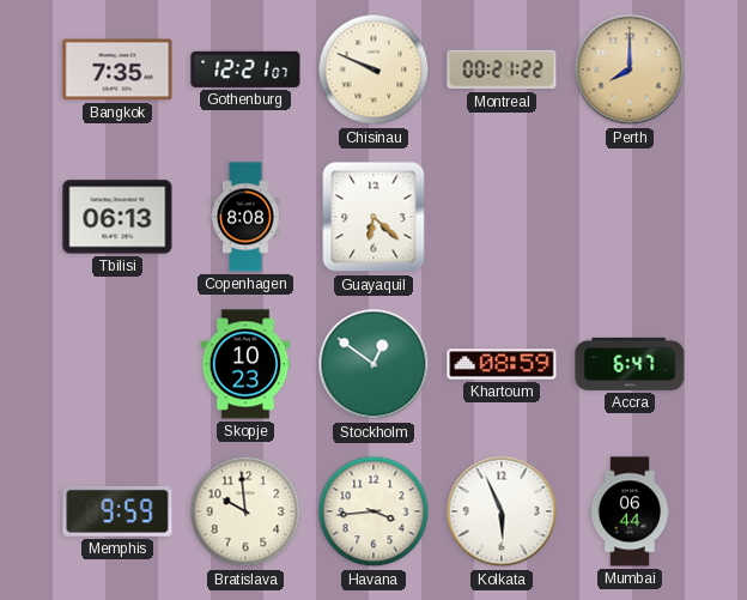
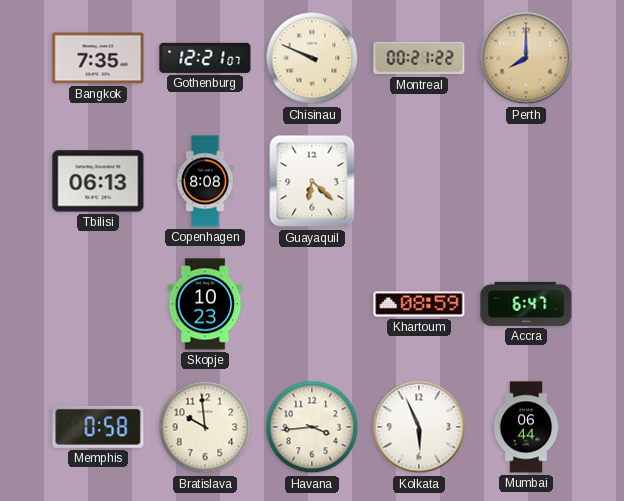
Stockholm: 12:51 -> none (373, 364)
Memphis: 9:59 -> 0:58 (98, 427)
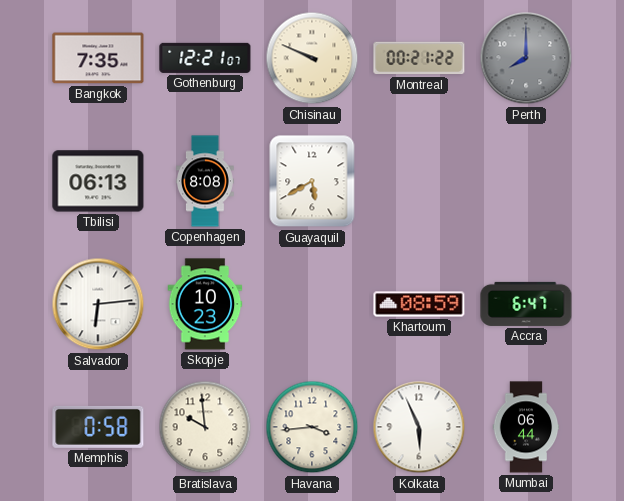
Perth dial: champagne -> grey (526, 58)
Guayaquil: 6:22 -> 5:40 (312, 181)
Salvador: none -> 6:14 (98, 304)
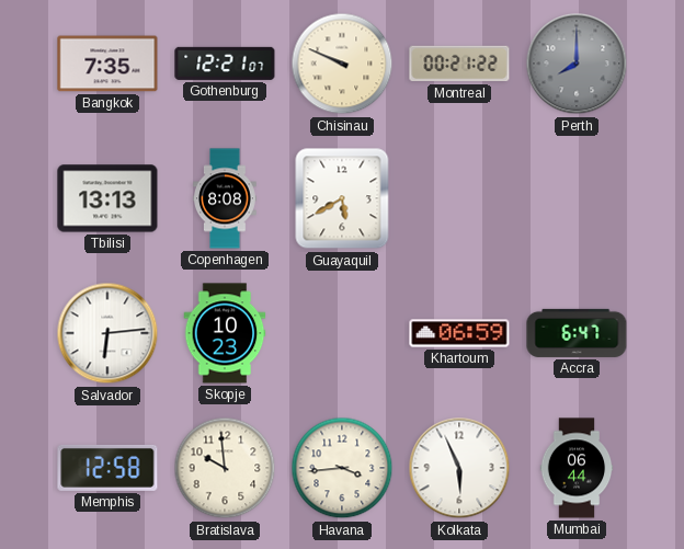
Tbilisi: 06:13 -> 13:13 (107, 198)
Khartoum: 08:59 -> 06:59 (459, 333)
Memphis: 0:58 -> 12:58 (107, 468)
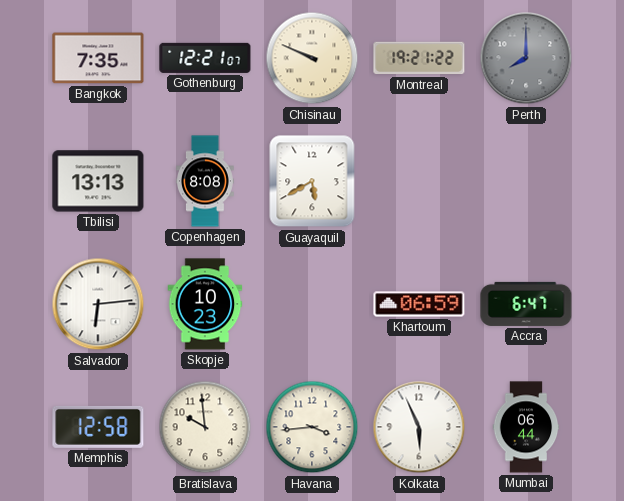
Montreal: 00:21 -> 19:21 (419, 58)
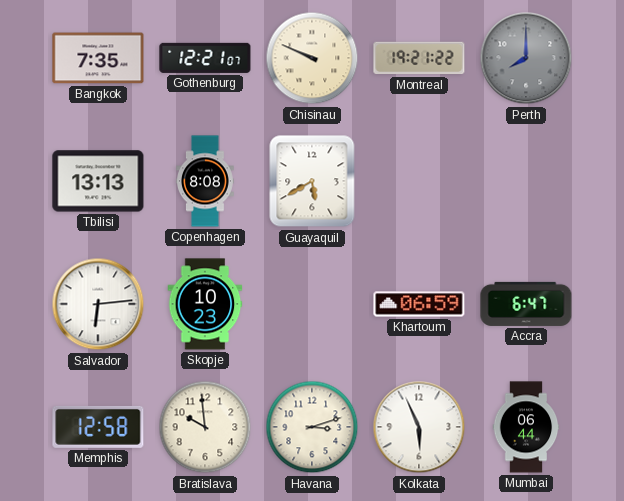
Havana: 3:44 -> 3:12 (312, 427)
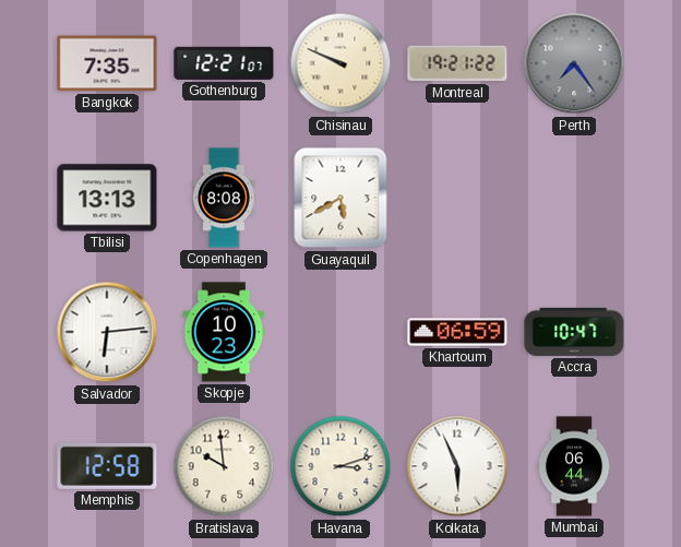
Perth: 8:00 -> 7:24 (574, 63)
Accra: 6:47 -> 10:47 (574, 332)
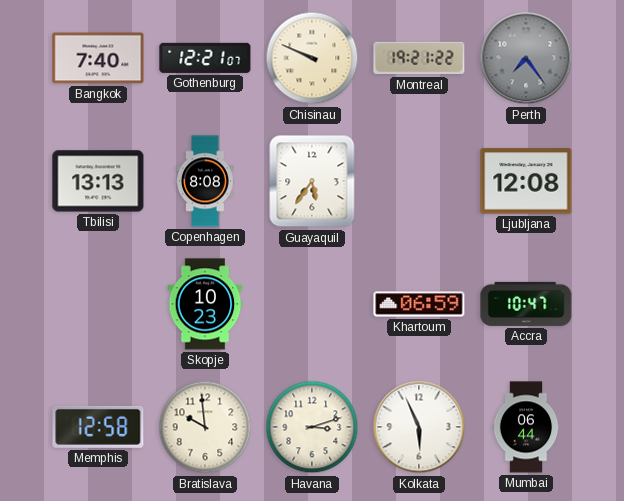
Bangkok: 7:35 -> 7:40 (98, 58)
Guayaquil: 5:40 -> 5:36 (312, 181)
Ljubljana: none -> 12:08 (526, 181)
Salvador: 6:14 -> none (107, 332)
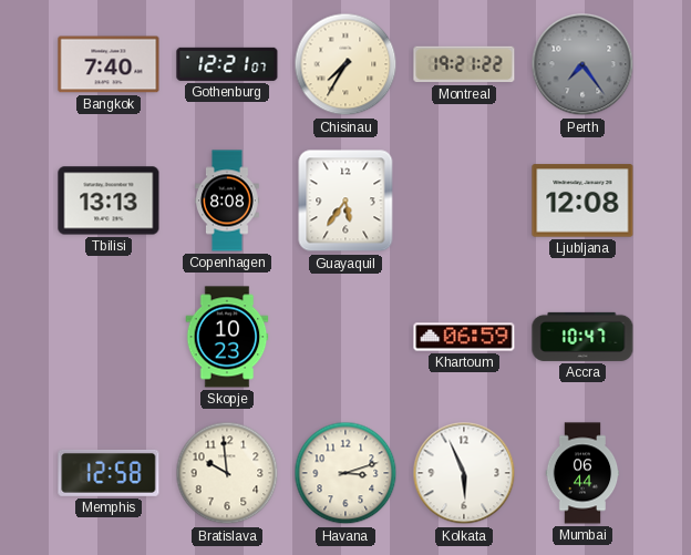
Chisinau: 9:49 -> 7:35 (345, 64)
